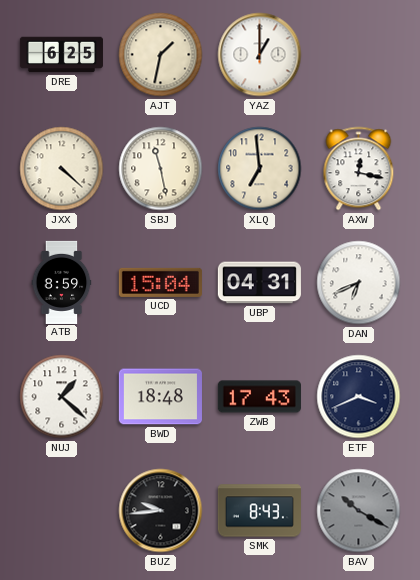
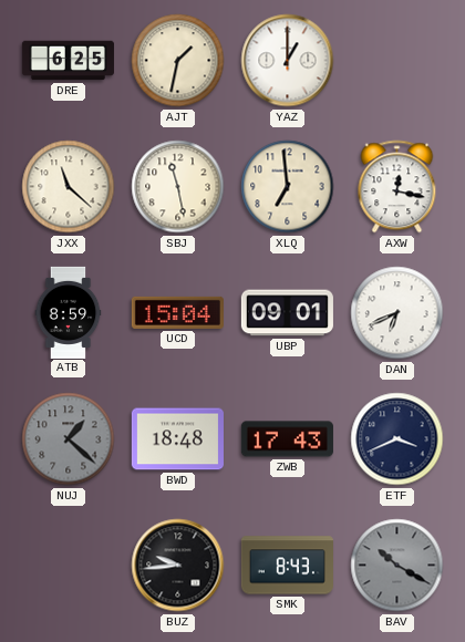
JXX: 4:22 -> 11:22 (69, 187)
UBP: 04:31 -> 09:01 (287, 313)
NUJ dial: white -> grey (69, 439)
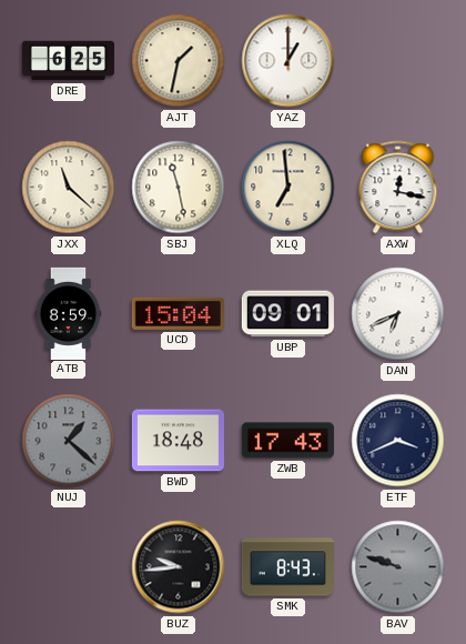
BAV: 10:20 -> 9:48 (398, 567)
